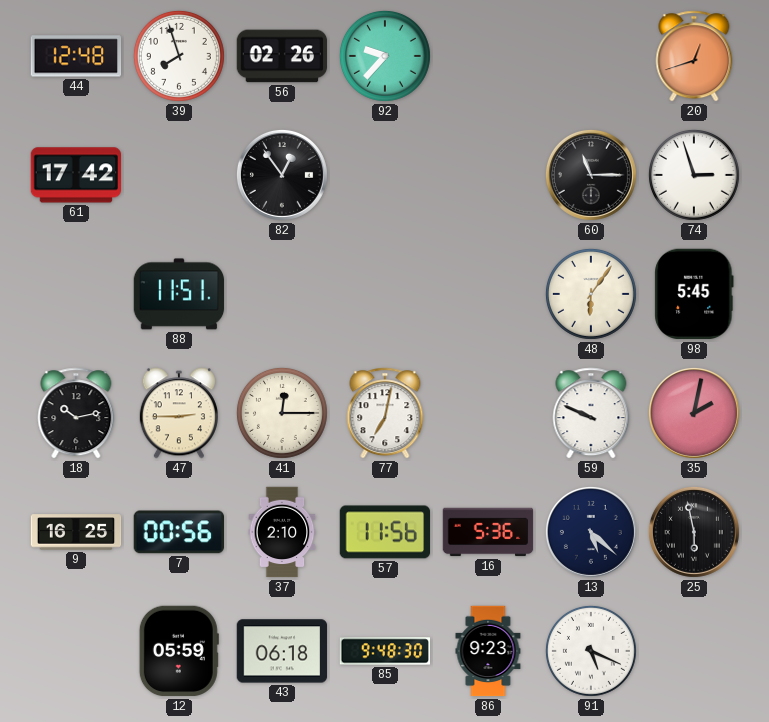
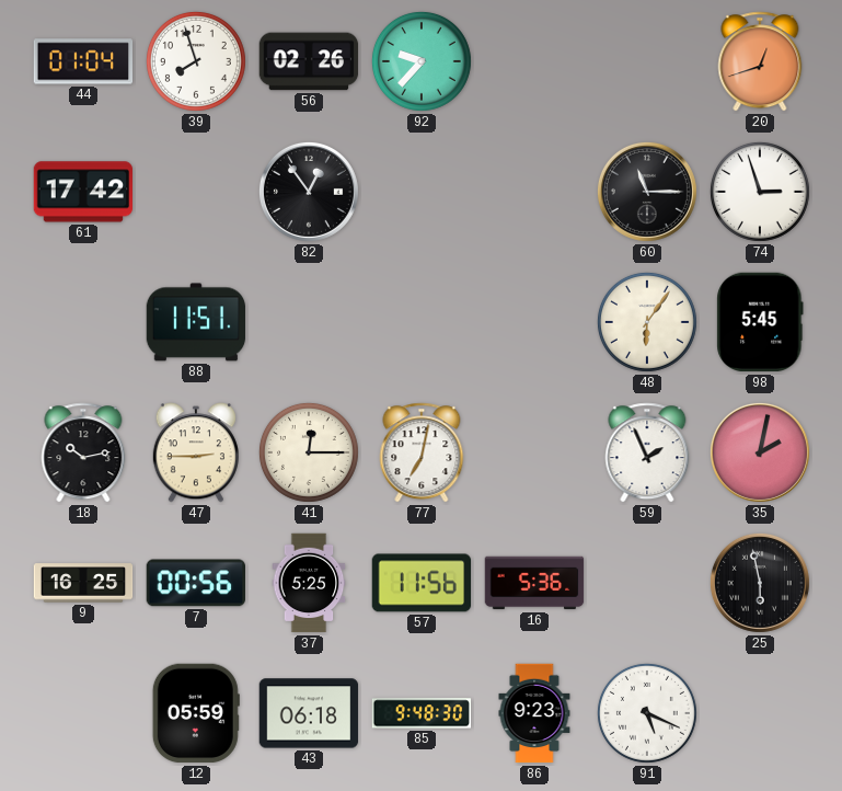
44: 12:48 -> 01:04 (83, 61)
59: 9:49 -> 1:56 (647, 452)
37: 2:10 -> 5:25 (309, 583)
13: 5:22 -> none (591, 532)
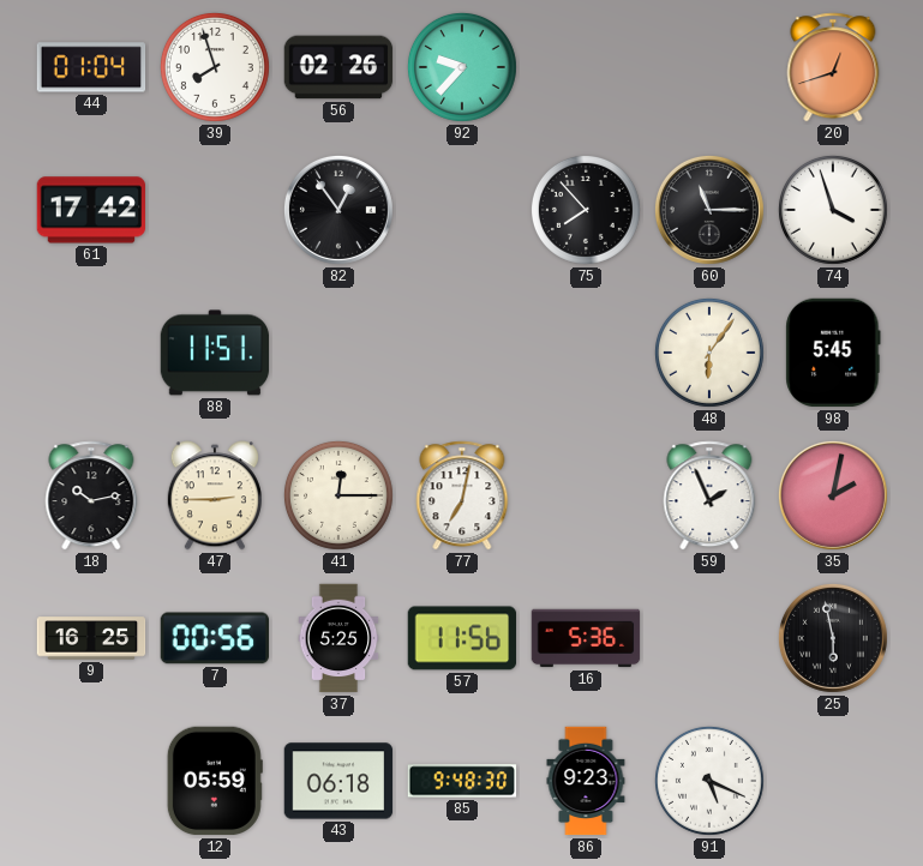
75: none -> 7:53 (586, 210)
74: 2:57 -> 3:57 (833, 210)
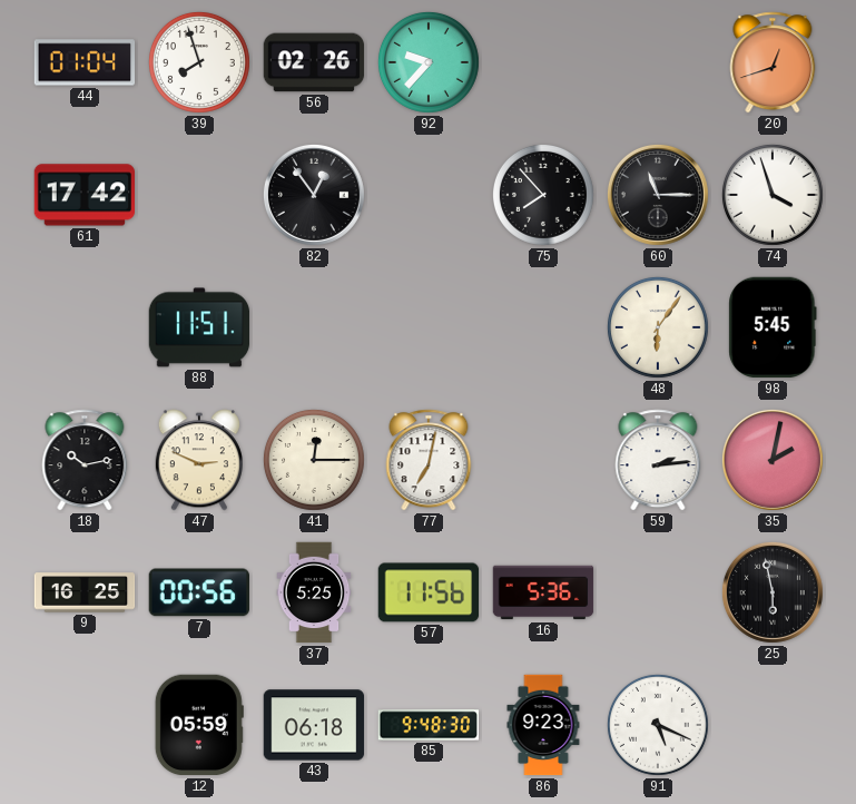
47: 2:45 -> 2:49 (199, 460)
59: 1:56 -> 2:14 (658, 460)
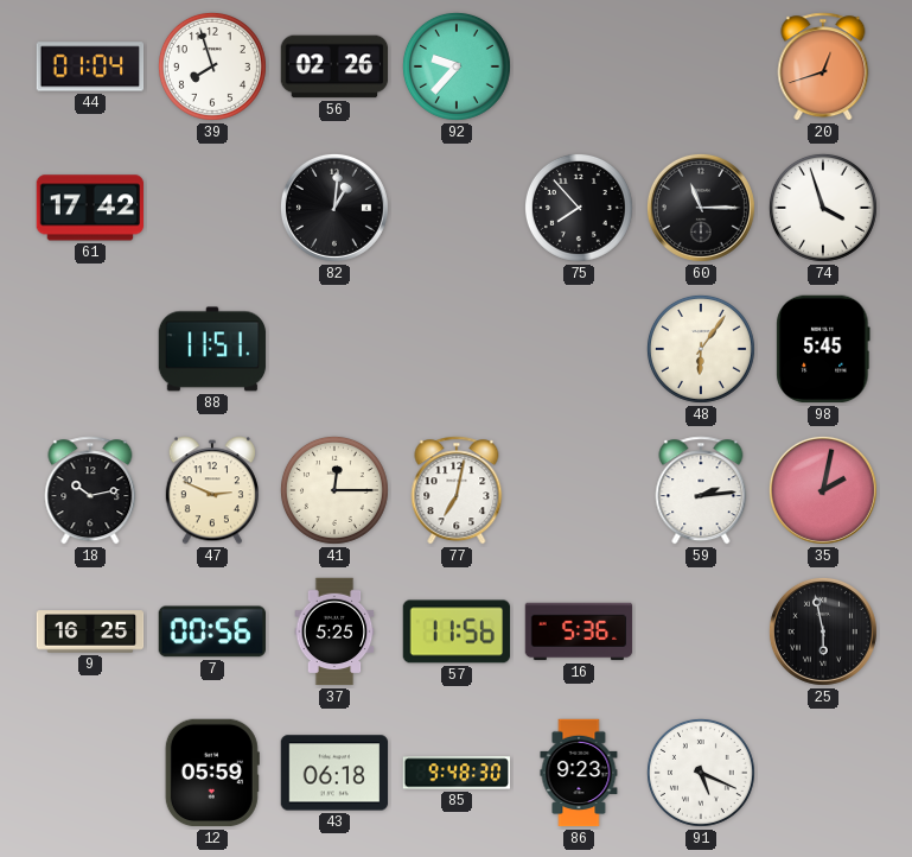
82: 12:54 -> 1:01 (334, 208)
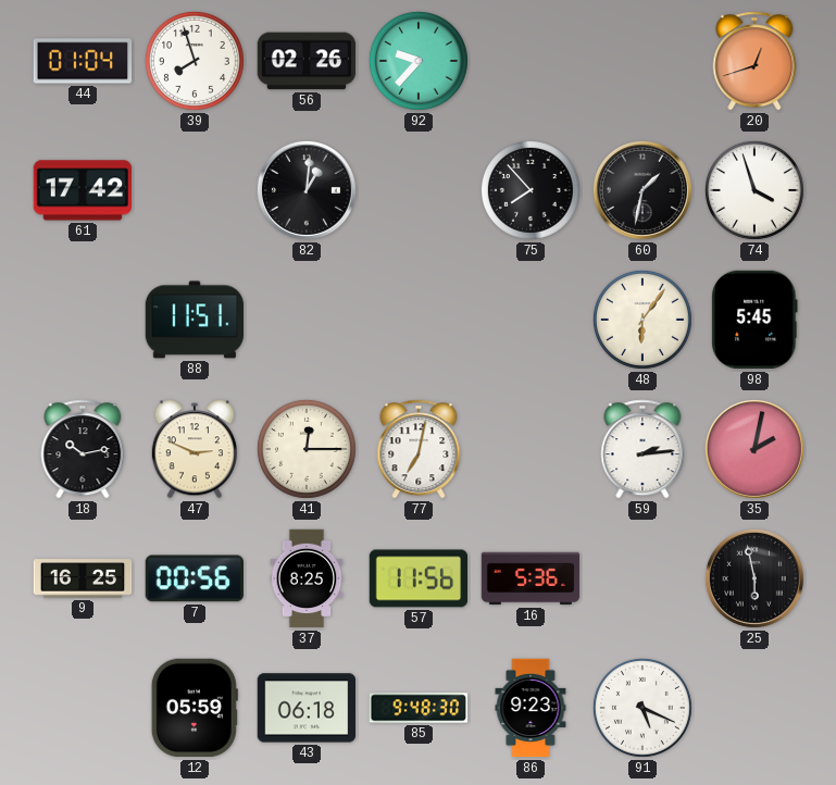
60: 11:15 -> 1:32 (642, 190)
37: 5:25 -> 8:25 (307, 578)
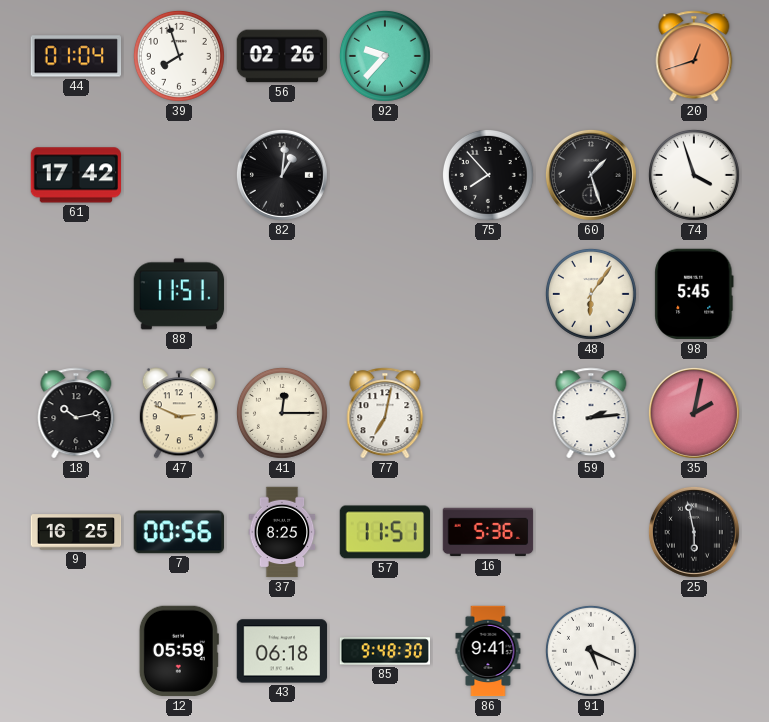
60: 1:32 -> 1:27 (591, 175)
57: 11:56 -> 11:51 (385, 532)
86: 9:23 -> 9:41 (488, 651)
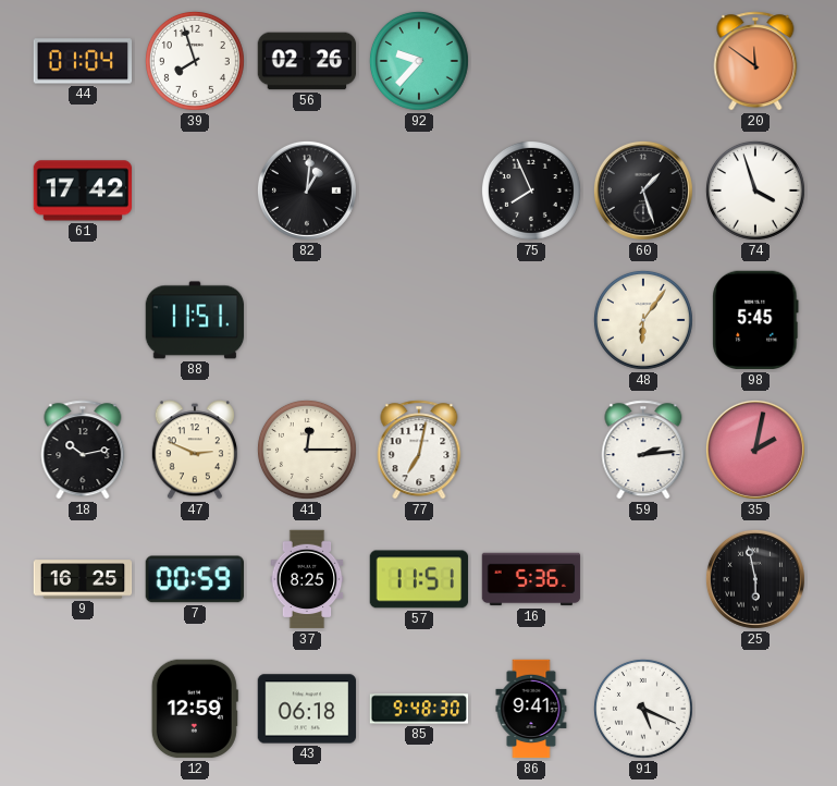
20: 12:42 -> 11:51 (755, 61)
75: 7:53 -> 7:56 (531, 191)
7: 00:56 -> 00:59 (194, 579)
12: 05:59 -> 12:59 (195, 709)
